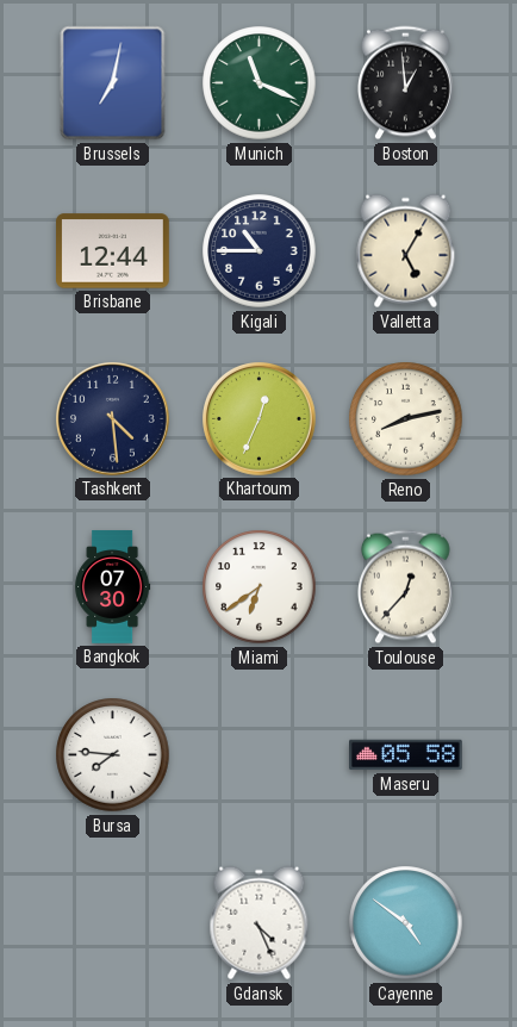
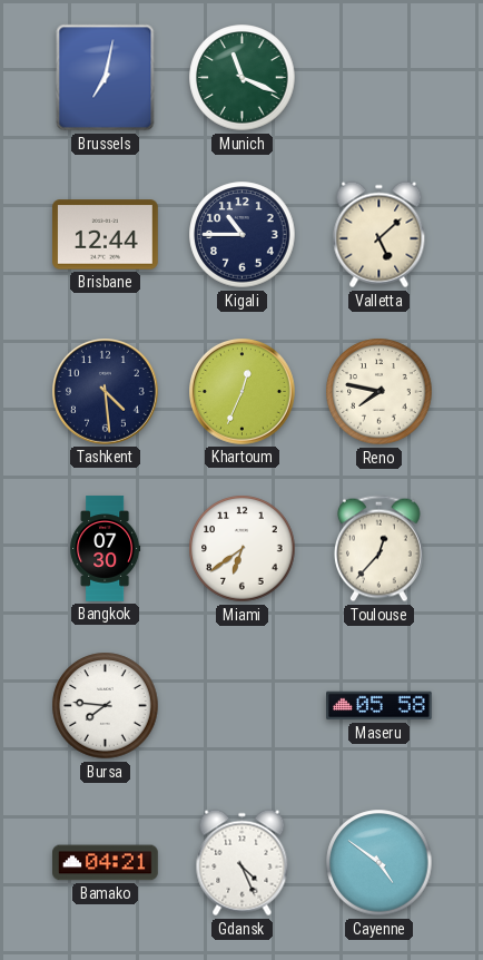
Boston: 12:59 -> none (405, 83)
Valletta: 5:05 -> 5:08 (379, 235)
Reno: 8:13 -> 7:47 (379, 392)
Bamako: none -> 04:21 (106, 863)
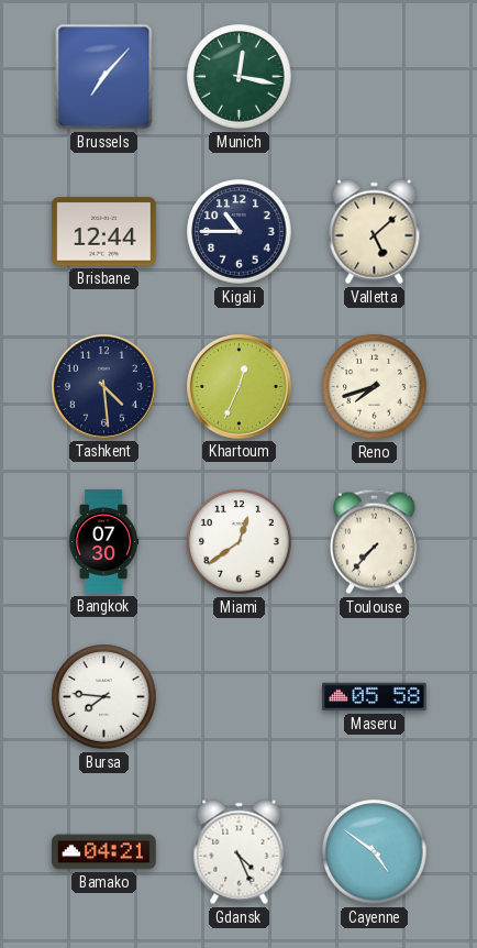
Brussels: 7:02 -> 7:07 (104, 77)
Munich: 11:19 -> 12:17 (240, 77)
Reno: 7:47 -> 7:42 (375, 387)
Miami: 6:39 -> 12:39 (240, 542)
Toulouse: 12:37 -> 7:37 (374, 542)
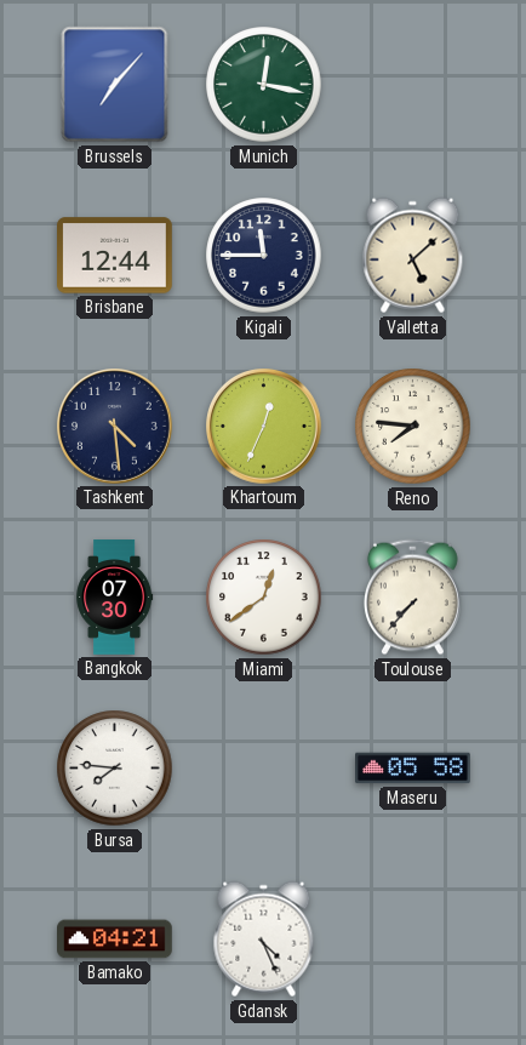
Kigali: 10:45 -> 11:45 (264, 256)
Reno: 7:42 -> 7:46 (413, 427)
Cayenne: 4:51 -> none (375, 852)
